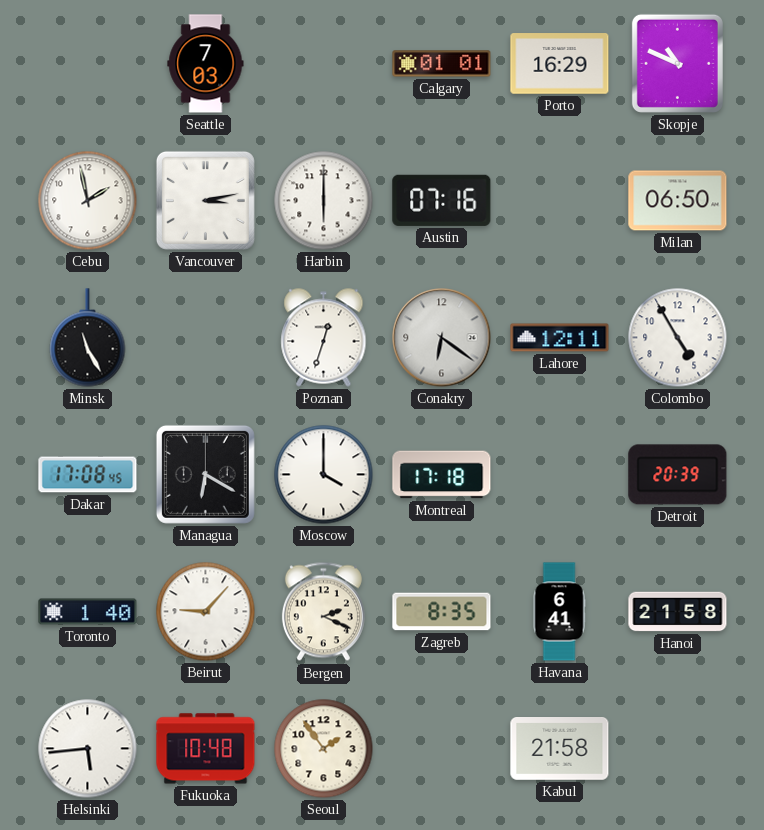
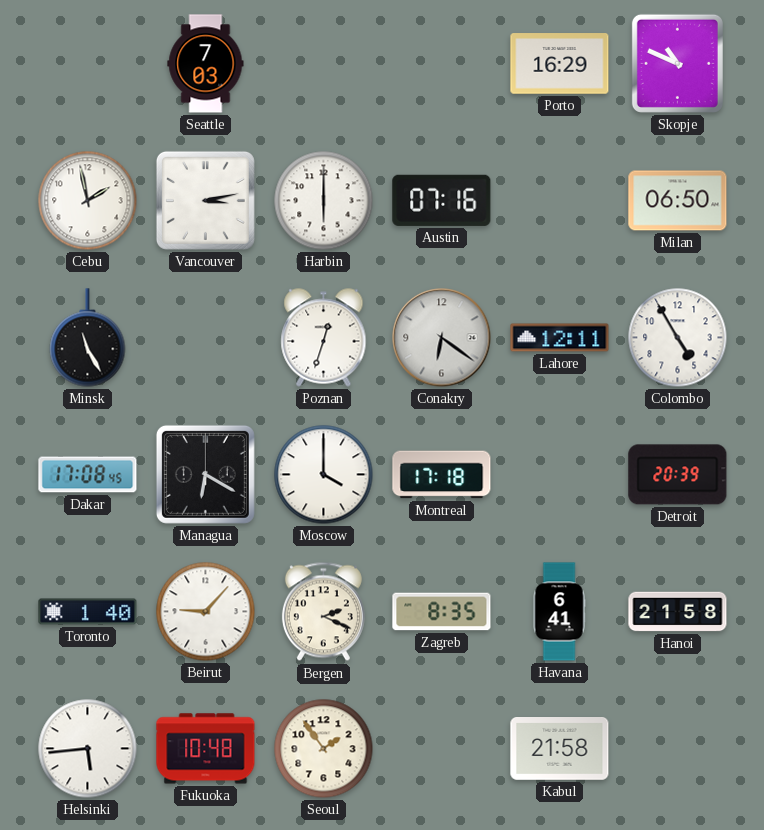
Calgary: 01:01 -> none (442, 64)
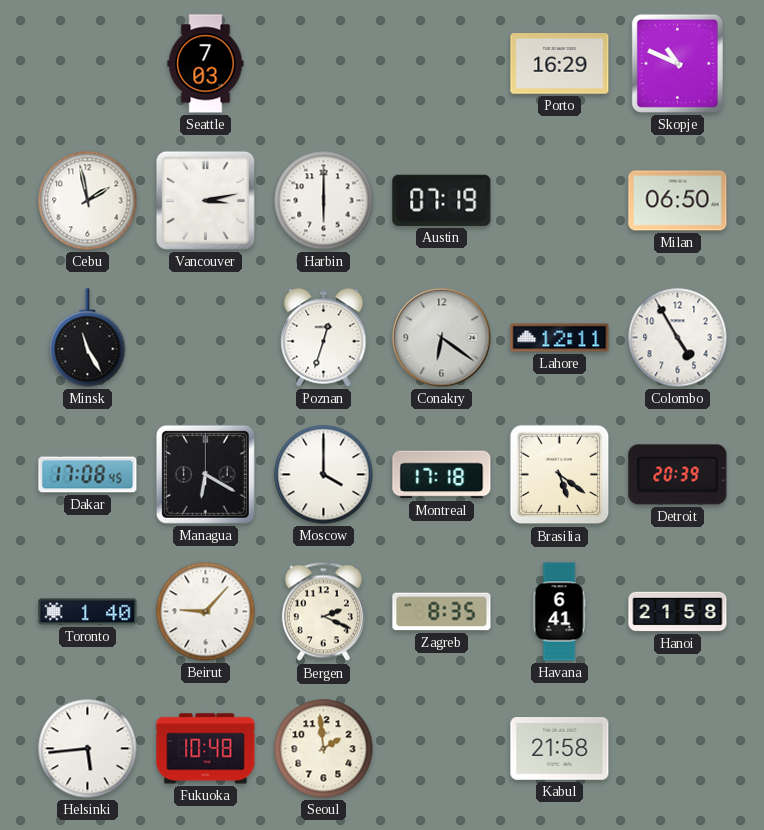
Austin: 07:16 -> 07:19 (442, 200)
Brasilia: none -> 5:21 (560, 475)
Seoul: 1:54 -> 1:59 (324, 749)
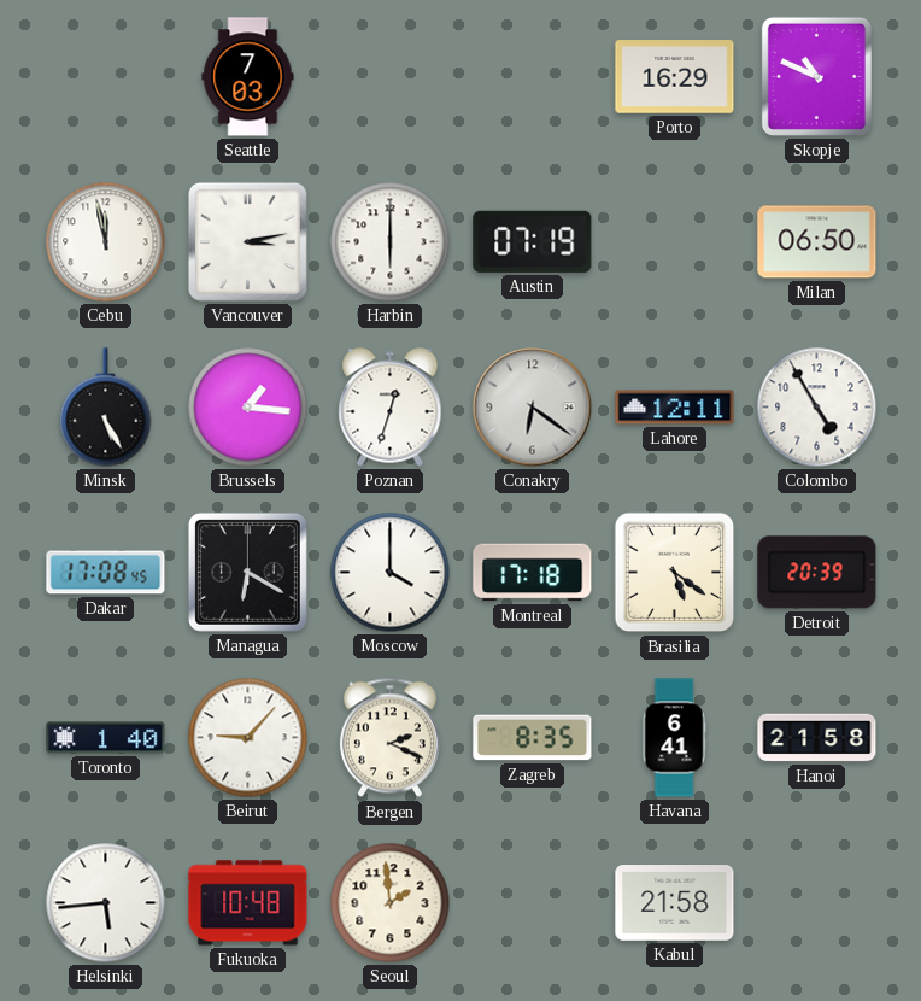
Cebu: 1:58 -> 11:58 (106, 242)
Minsk: 11:25 -> 5:25 (106, 408)
Brussels: none -> 1:16 (248, 408)
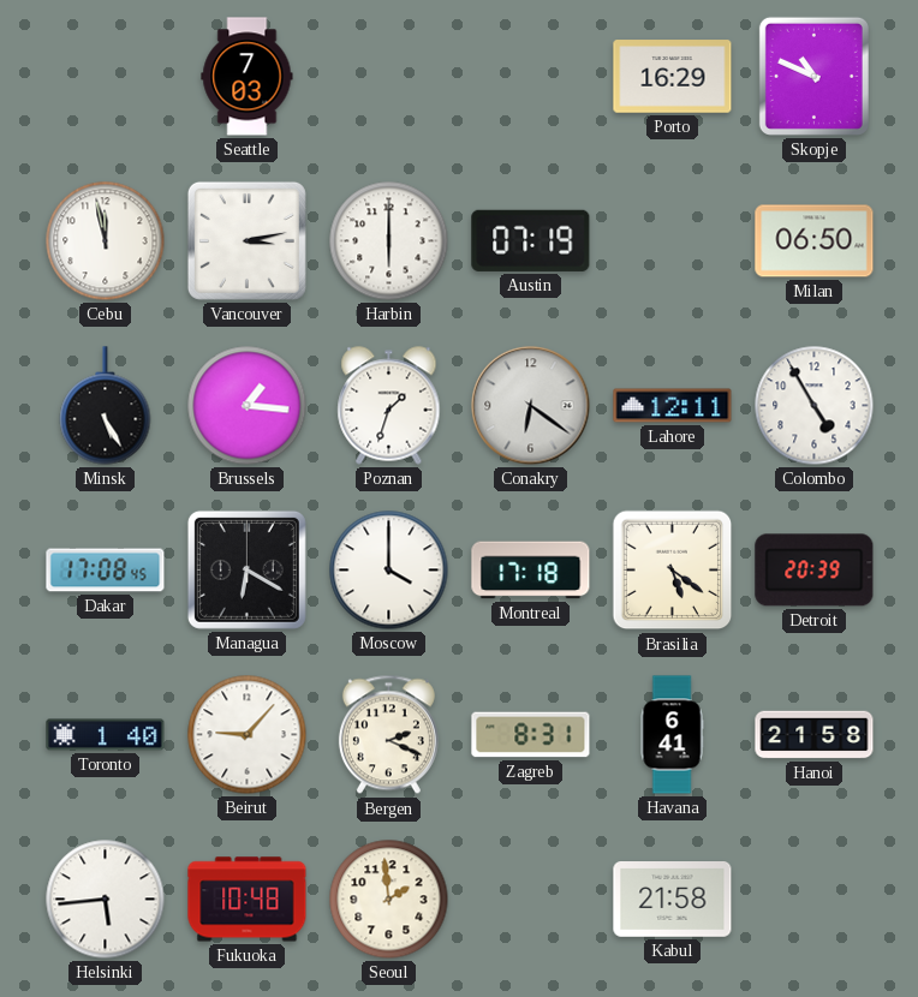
Poznan: 12:33 -> 1:33 (389, 406)
Zagreb: 8:35 -> 8:31 (531, 735)
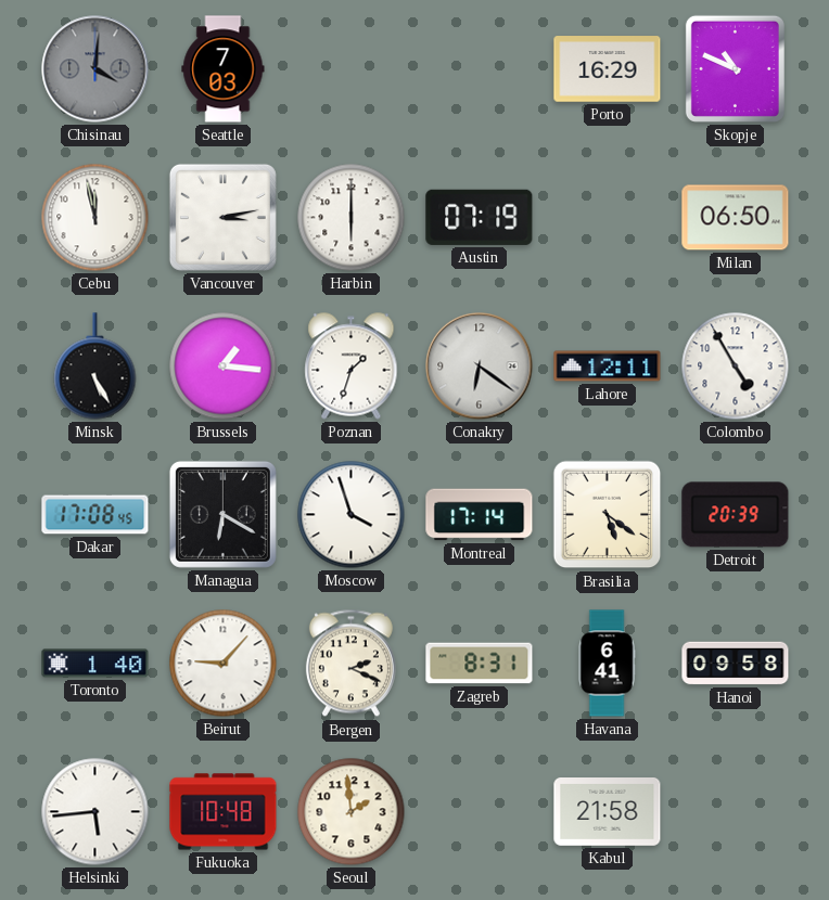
Chisinau: none -> 4:01 (95, 69)
Moscow: 4:00 -> 3:57 (352, 515)
Montreal: 17:18 -> 17:14 (480, 515)
Hanoi: 21:58 -> 09:58 (736, 664)
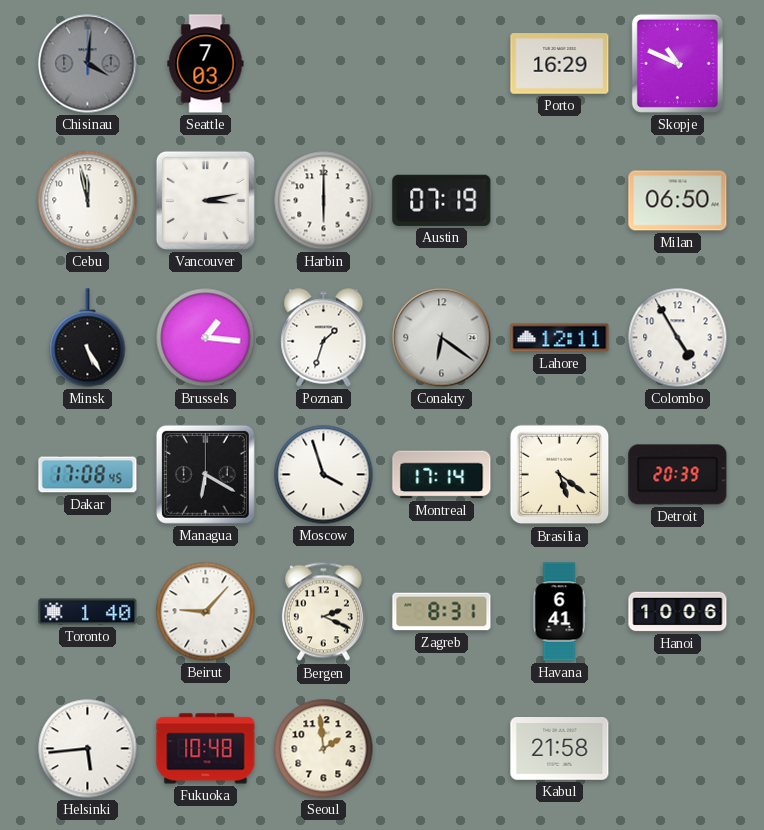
Hanoi: 09:58 -> 10:06 (678, 612)
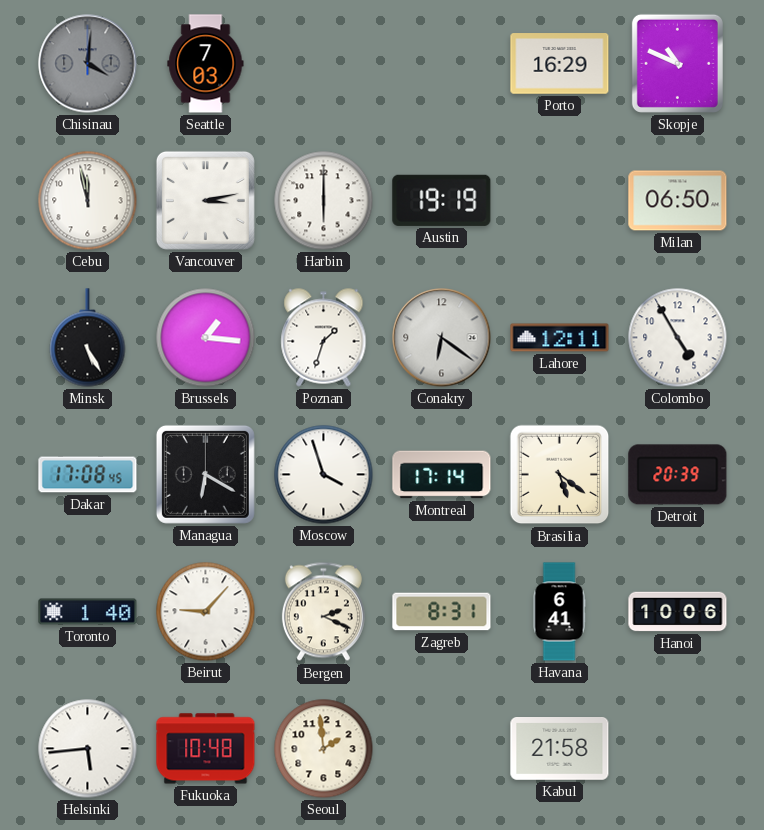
Austin: 07:19 -> 19:19 (442, 200)
